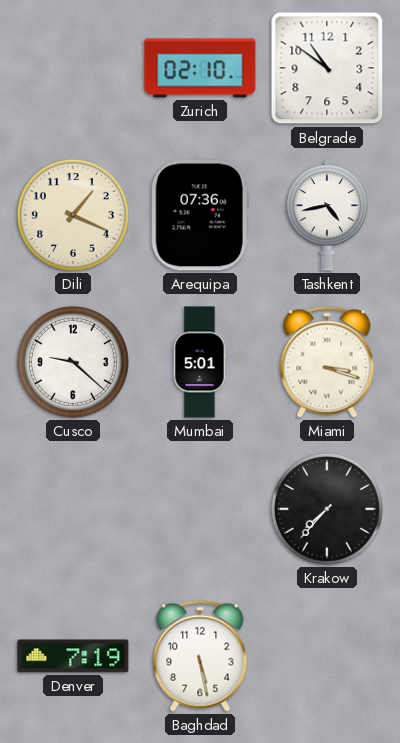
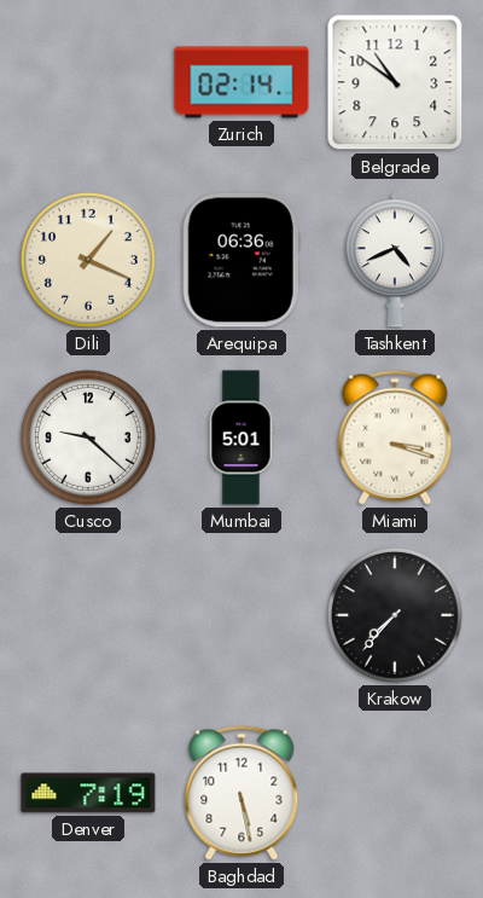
Zurich: 02:10 -> 02:14 (241, 82)
Arequipa: 07:36 -> 06:36 (241, 260)
Tashkent: 4:43 -> 4:41 (394, 260)
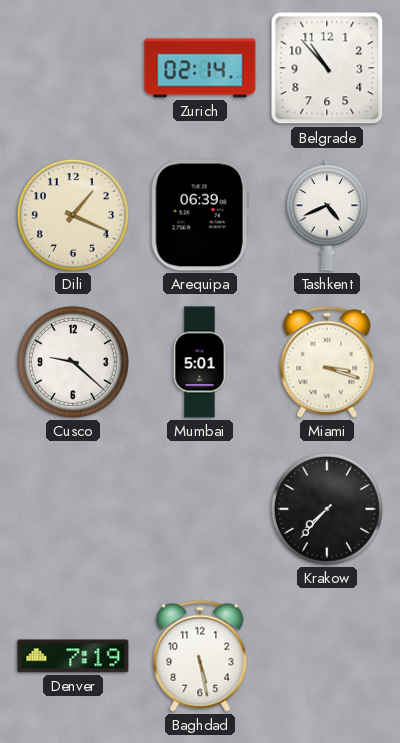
Belgrade: 10:51 -> 10:53 (327, 68)
Arequipa: 06:36 -> 06:39 (200, 215)
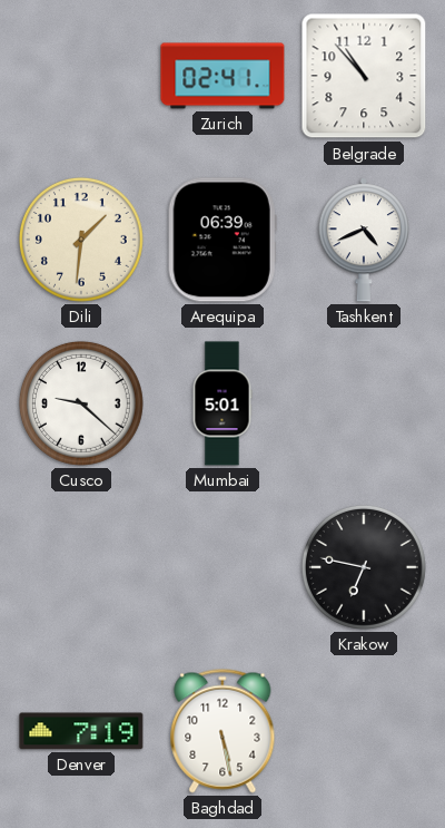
Zurich: 02:14 -> 02:41 (222, 76)
Dili: 1:19 -> 1:31 (81, 240)
Miami: 3:18 -> none (327, 362)
Krakow: 7:37 -> 6:47 (364, 567)
